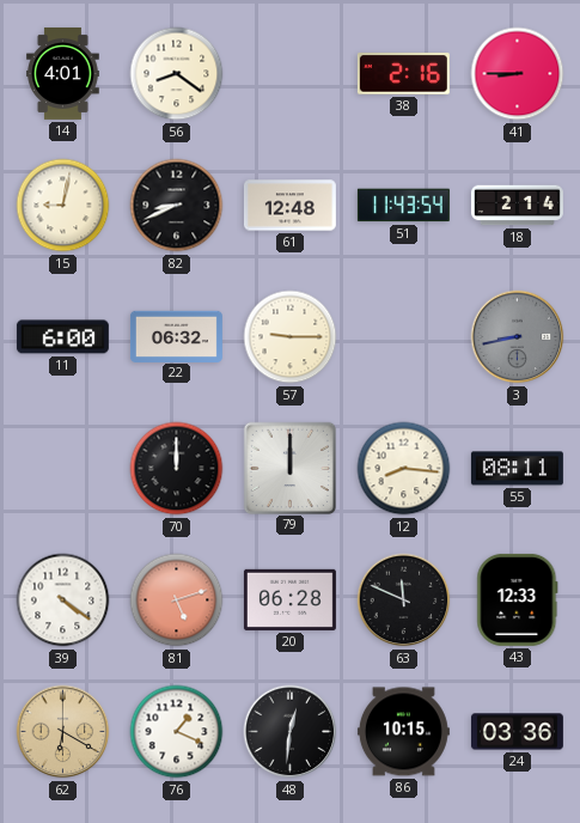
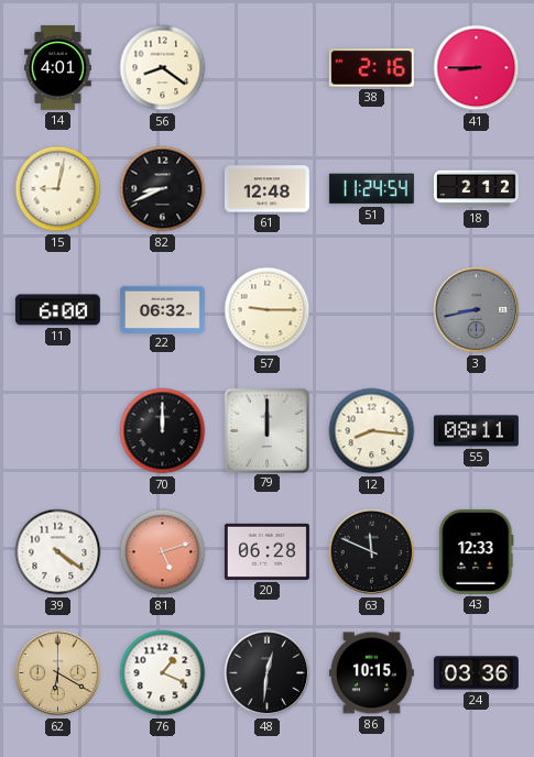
51: 11:43 -> 11:24 (371, 189)
18: 2:14 -> 2:12 (476, 189)
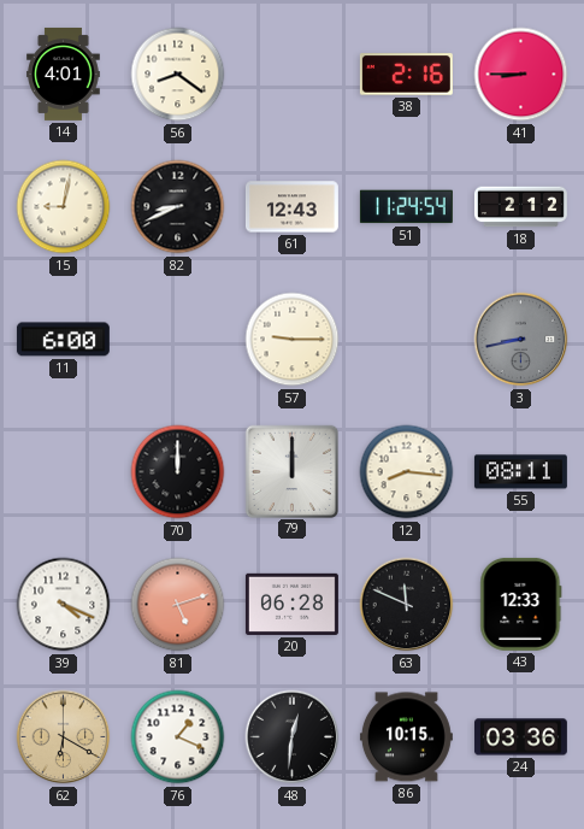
61: 12:48 -> 12:43 (291, 207)
22: 06:32 -> none (162, 309)
39: 4:21 -> 4:19 (64, 605)
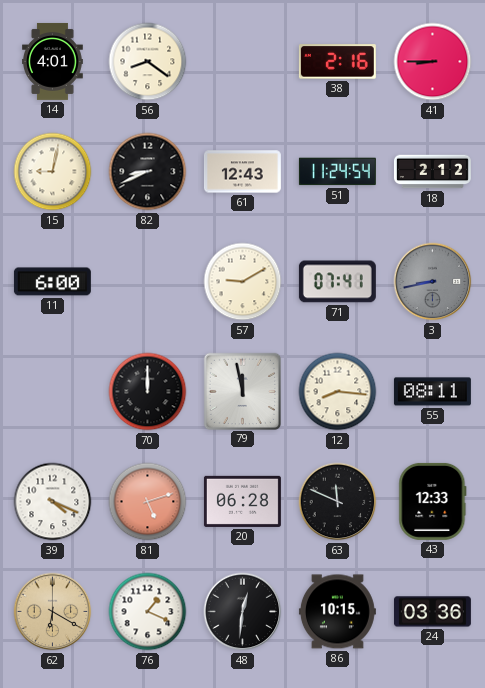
57: 9:15 -> 9:10 (243, 282)
71: none -> 07:41 (337, 282)
79: 12:00 -> 11:58 (242, 391)
